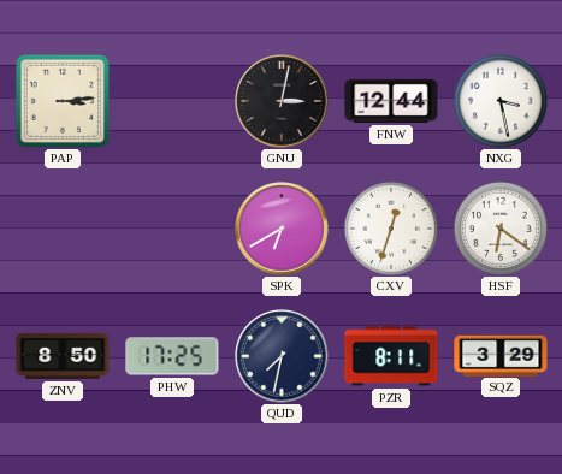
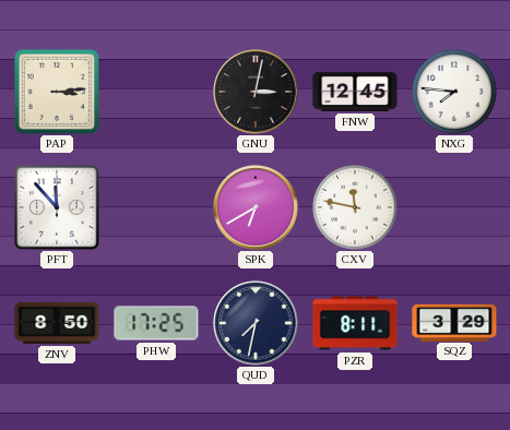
FNW: 12:44 -> 12:45 (355, 92)
NXG: 3:28 -> 7:46 (454, 92)
PFT: none -> 11:53 (57, 207)
CXV: 12:33 -> 11:47 (355, 207)
HSF: 6:21 -> none (501, 229)
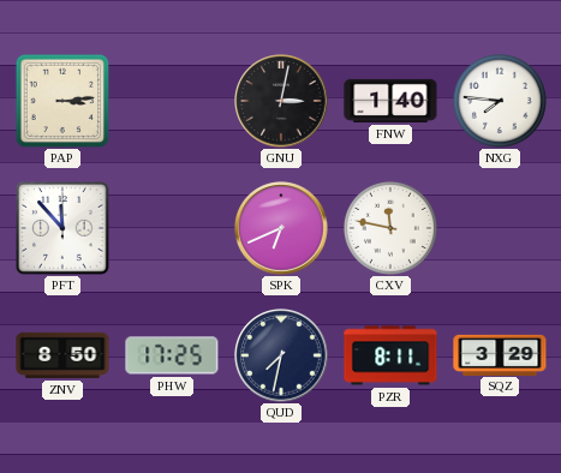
FNW: 12:45 -> 1:40 (390, 101)
SPK: 6:40 -> 6:41 (281, 228)
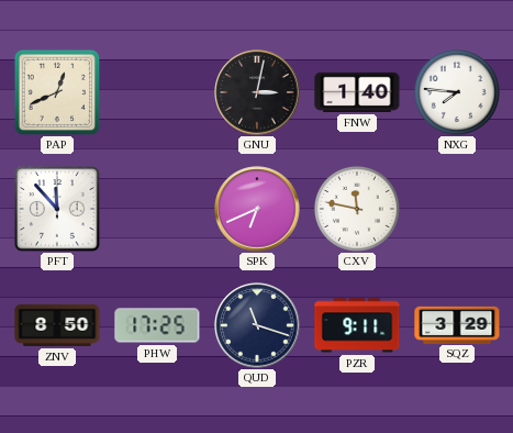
PAP: 3:14 -> 12:41 (57, 92)
QUD: 7:32 -> 11:18 (257, 325)
PZR: 8:11 -> 9:11 (357, 325)
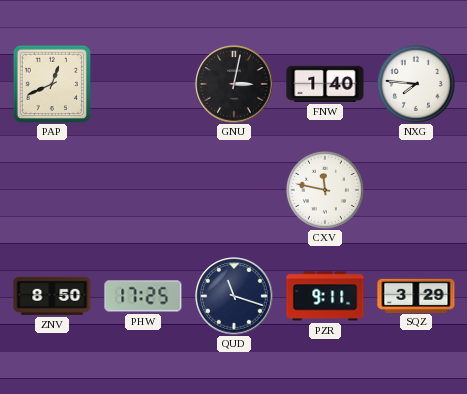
PFT: 11:53 -> none (57, 209)
SPK: 6:41 -> none (257, 209)
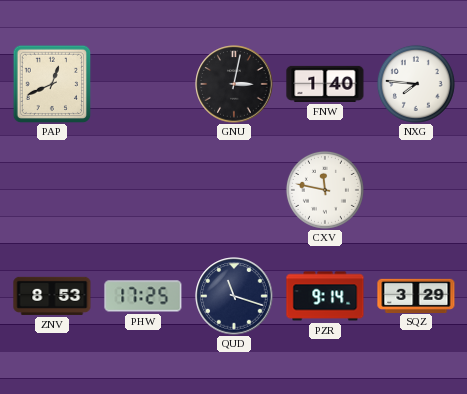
ZNV: 8:50 -> 8:53 (52, 296)
PZR: 9:11 -> 9:14 (325, 296)
